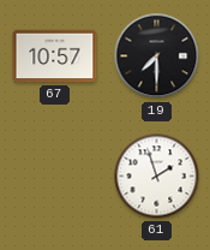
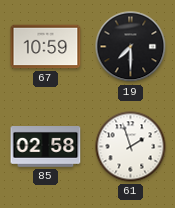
67: 10:57 -> 10:59 (46, 47)
85: none -> 02:58 (46, 147)
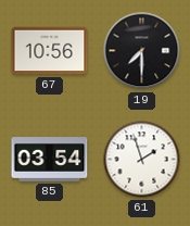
67: 10:59 -> 10:56 (50, 51)
85: 02:58 -> 03:54 (50, 160)
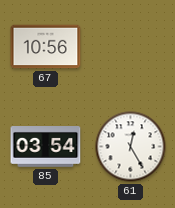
19: 7:30 -> none (142, 51)
61: 1:57 -> 12:25 (131, 147)
